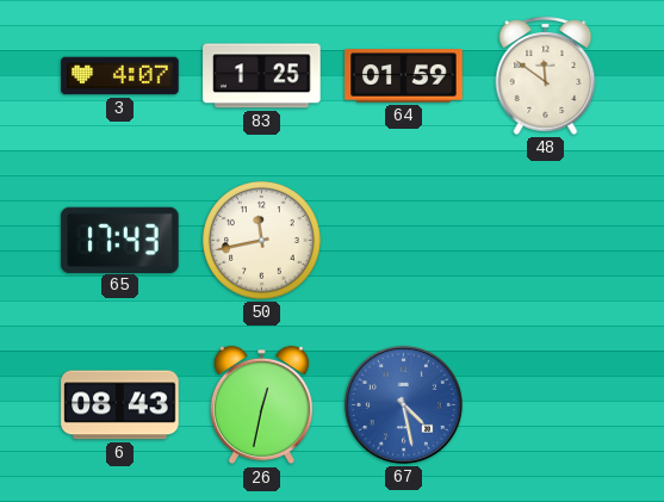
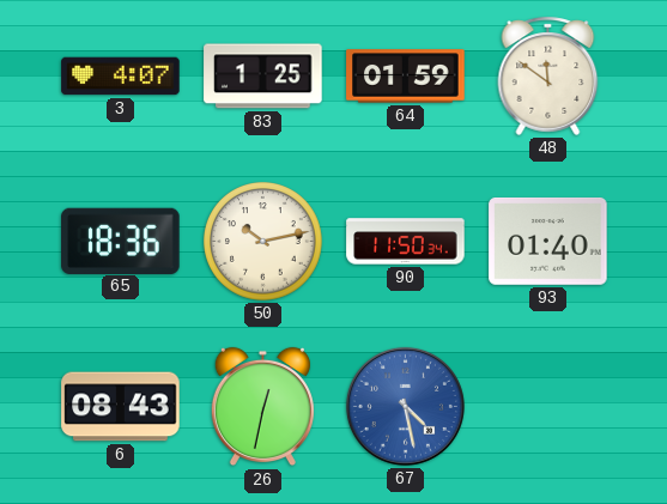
65: 17:43 -> 18:36 (121, 241)
50: 11:43 -> 10:13 (263, 242)
90: none -> 11:50 (406, 242)
93: none -> 01:40 (548, 241)
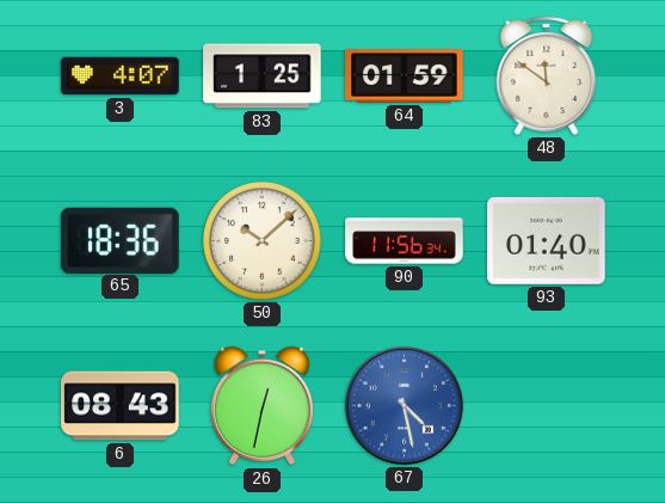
50: 10:13 -> 10:08 (263, 241)
90: 11:50 -> 11:56 (405, 241)
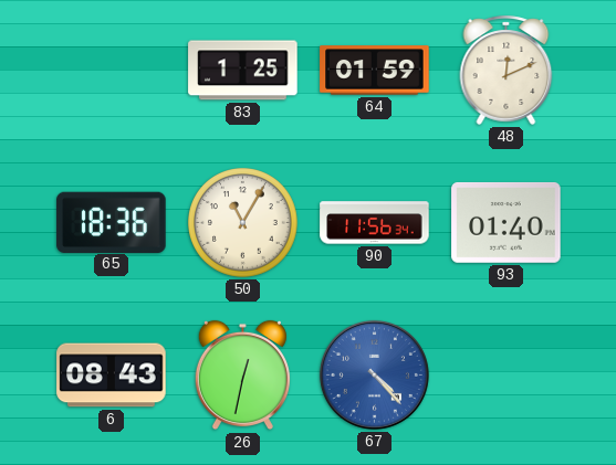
3: 4:07 -> none (121, 76)
48: 11:51 -> 12:11 (507, 70)
50: 10:08 -> 11:05 (243, 223)
67: 4:28 -> 4:23 (374, 374)
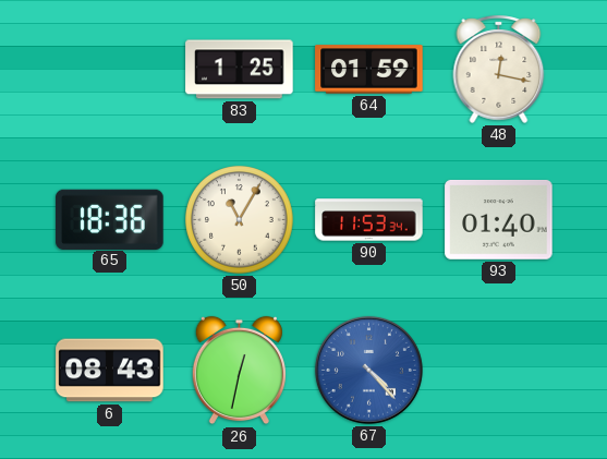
48: 12:11 -> 12:17 (499, 69)
90: 11:56 -> 11:53 (369, 220)
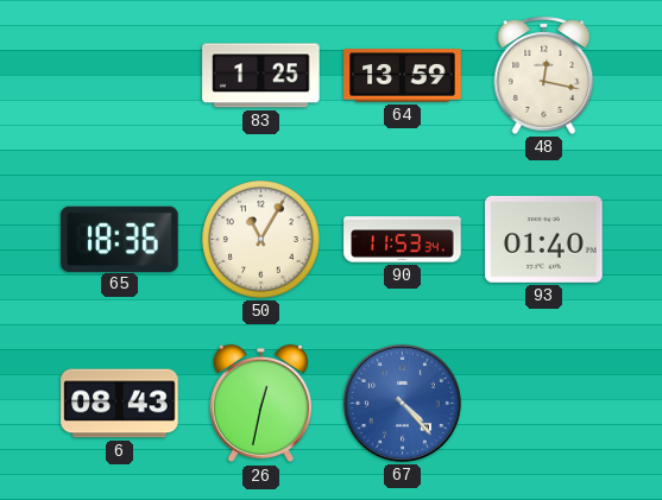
64: 01:59 -> 13:59 (403, 76)
